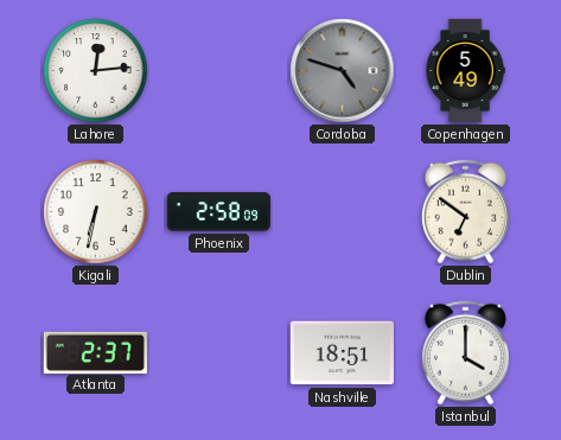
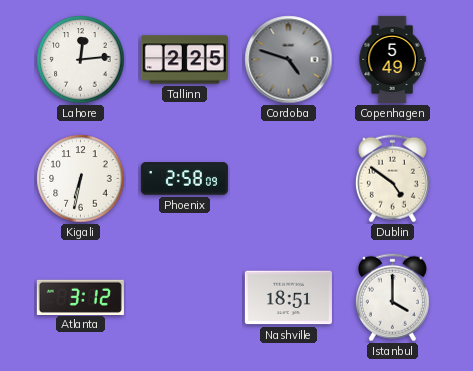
Tallinn: none -> 2:25 (184, 60)
Dublin: 6:51 -> 4:51 (392, 179)
Atlanta: 2:37 -> 3:12 (80, 297)
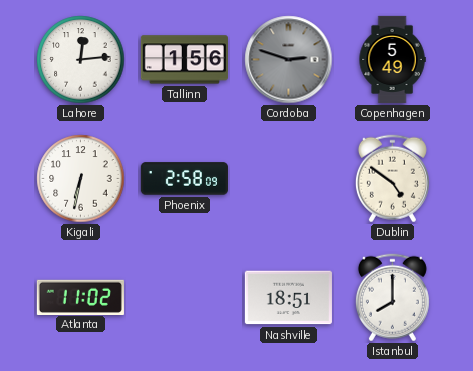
Tallinn: 2:25 -> 1:56 (184, 60)
Cordoba: 4:48 -> 2:48 (289, 60)
Atlanta: 3:12 -> 11:02 (80, 297)
Istanbul: 4:00 -> 8:00 (392, 298)
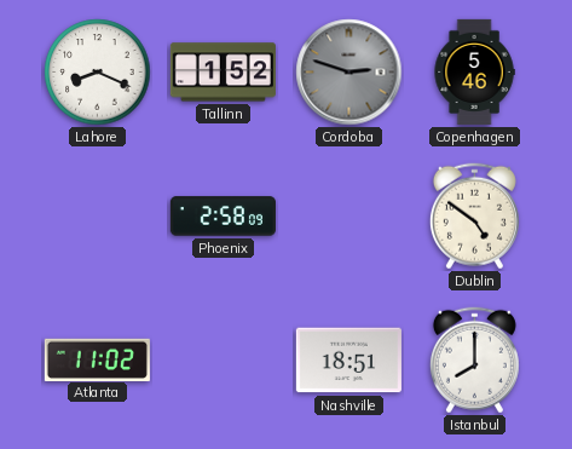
Lahore: 12:14 -> 8:19 (98, 73)
Tallinn: 1:56 -> 1:52 (223, 73)
Copenhagen: 5:49 -> 5:46 (474, 71)
Kigali: 6:32 -> none (81, 179)
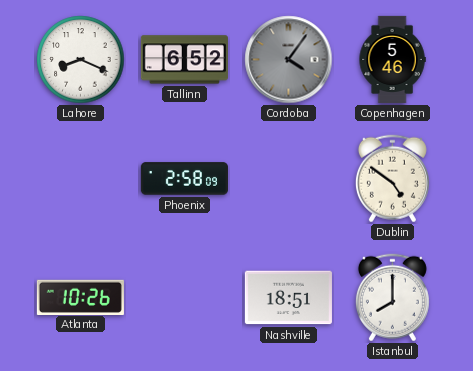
Tallinn: 1:52 -> 6:52 (184, 60)
Cordoba: 2:48 -> 4:06 (289, 60)
Atlanta: 11:02 -> 10:26 (80, 297)
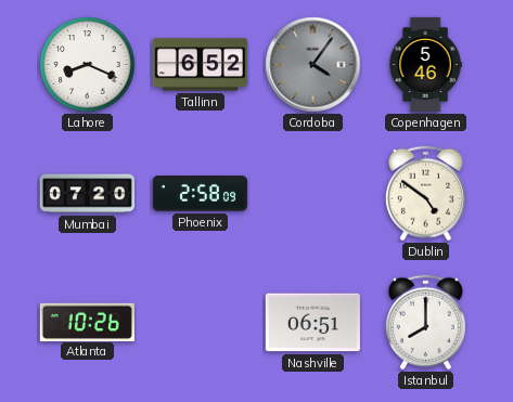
Mumbai: none -> 07:20 (87, 194)
Nashville: 18:51 -> 06:51 (312, 323)
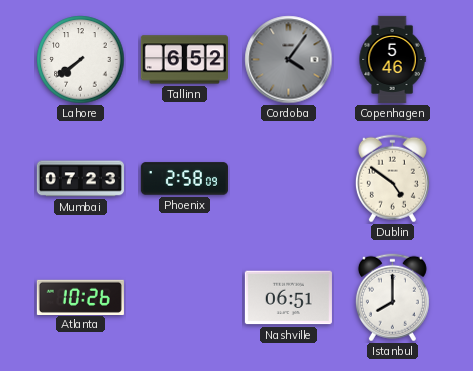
Lahore: 8:19 -> 7:39 (81, 60)
Mumbai: 07:20 -> 07:23 (80, 179)
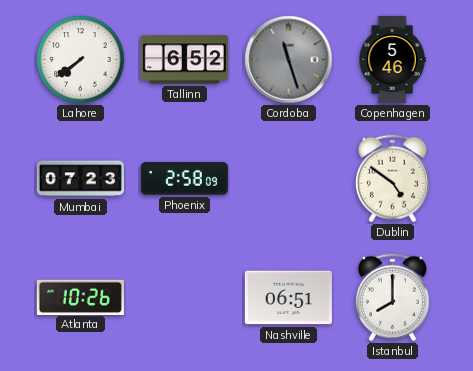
Cordoba: 4:06 -> 11:27 (289, 60)
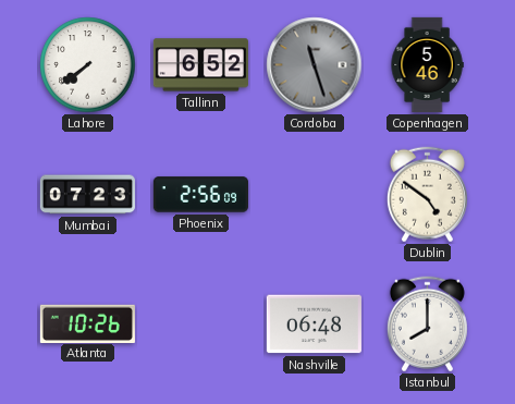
Phoenix: 2:58 -> 2:56 (200, 195)
Nashville: 06:51 -> 06:48 (314, 325)
